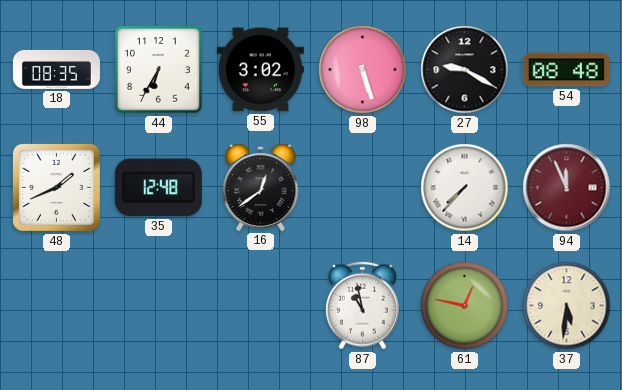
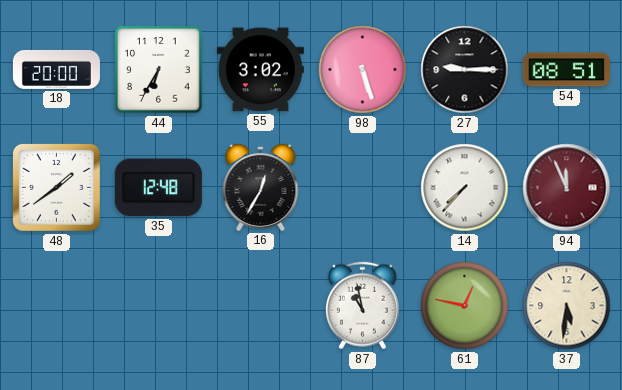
18: 08:35 -> 20:00 (56, 69)
27: 9:20 -> 9:15 (465, 70)
54: 08:48 -> 08:51 (566, 70)
48: 1:41 -> 1:39 (56, 187)
16: 12:39 -> 12:35 (261, 187)
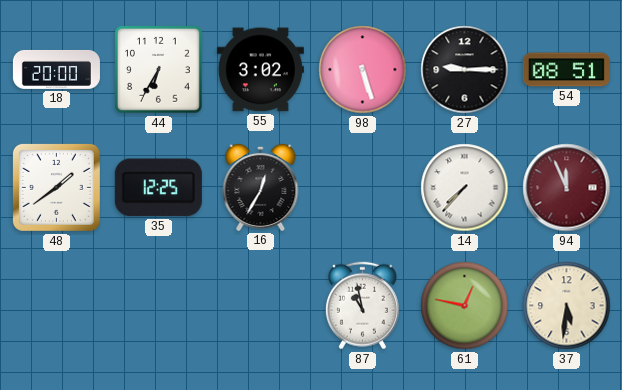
35: 12:48 -> 12:25 (158, 188)
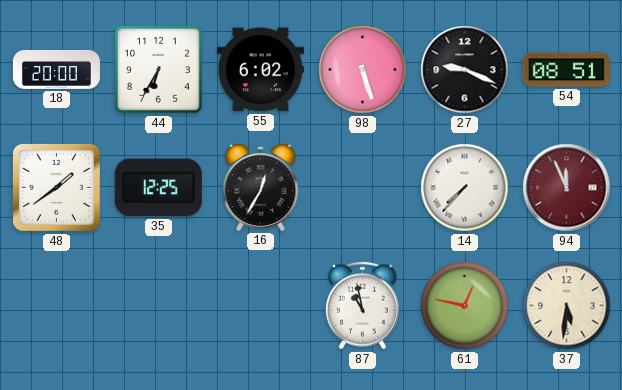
55: 3:02 -> 6:02 (260, 70)
27: 9:15 -> 9:19 (465, 70)
